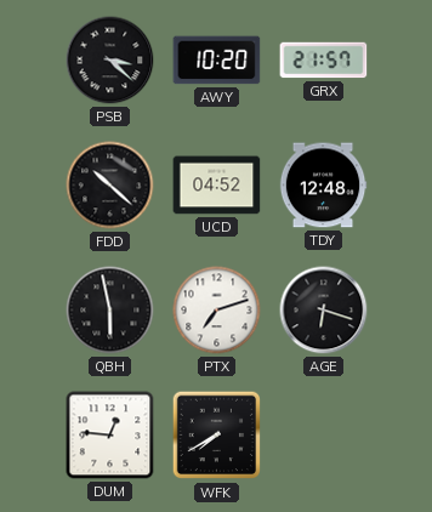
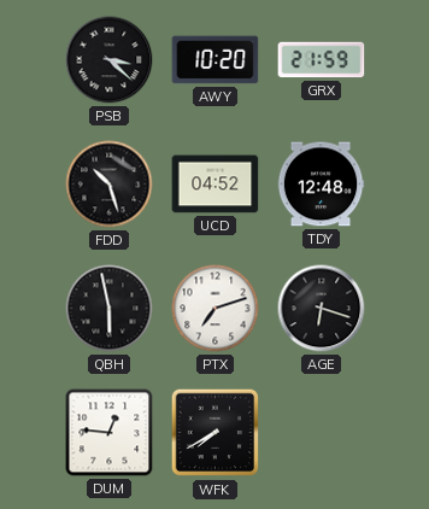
GRX: 21:57 -> 21:59 (322, 60)
FDD: 10:22 -> 10:27 (110, 185)
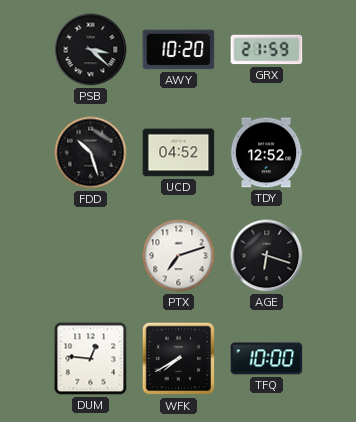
TDY: 12:48 -> 12:52 (266, 153)
QBH: 5:58 -> none (110, 309)
TFQ: none -> 10:00 (267, 359)
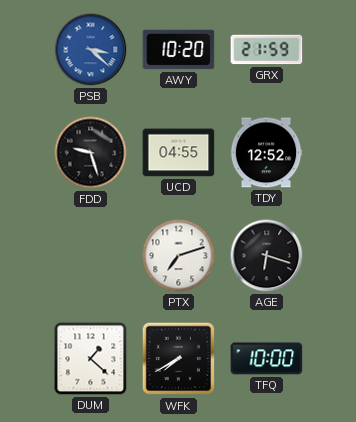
PSB dial: black -> blue (91, 50)
FDD: 10:27 -> 9:27 (91, 153)
UCD: 04:52 -> 04:55 (179, 153)
DUM: 12:46 -> 1:22 (91, 359)
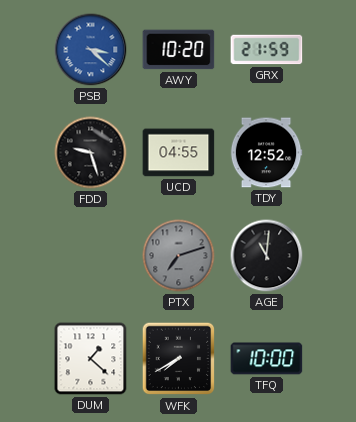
PTX dial: white -> grey (179, 256)
AGE: 6:18 -> 11:01 (267, 256)
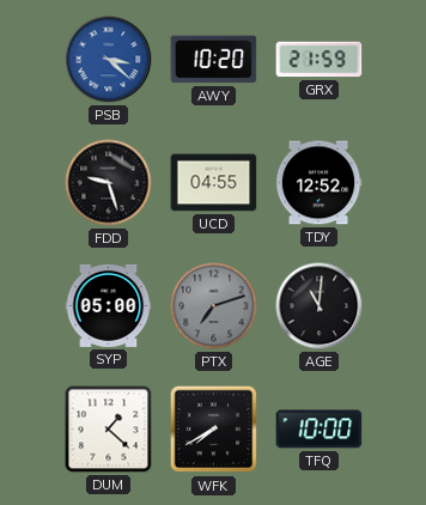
SYP: none -> 05:00 (109, 305)
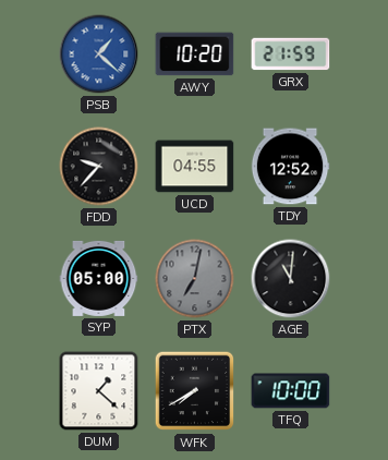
PSB: 3:22 -> 1:22 (99, 55)
FDD: 9:27 -> 9:37 (99, 167)
PTX: 7:12 -> 7:02 (195, 279)
